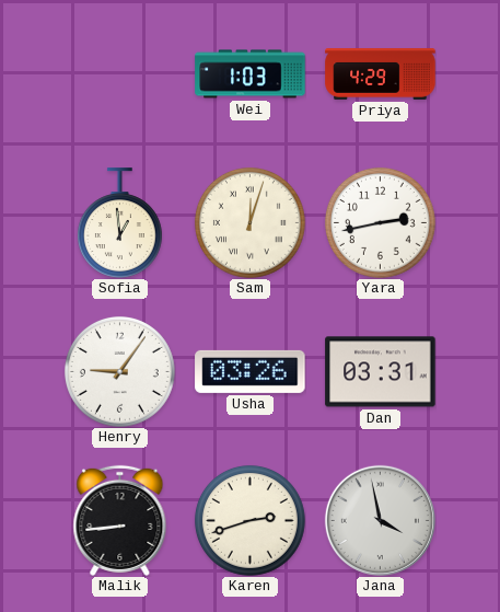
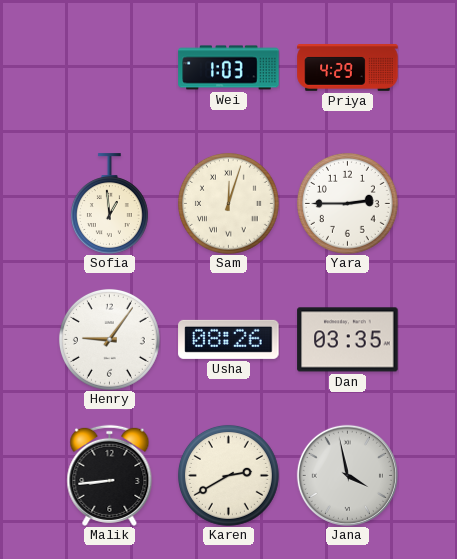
Yara: 2:43 -> 2:45 (347, 203)
Usha: 03:26 -> 08:26 (229, 339)
Dan: 03:31 -> 03:35 (348, 340)
Karen: 2:42 -> 2:40 (228, 475)
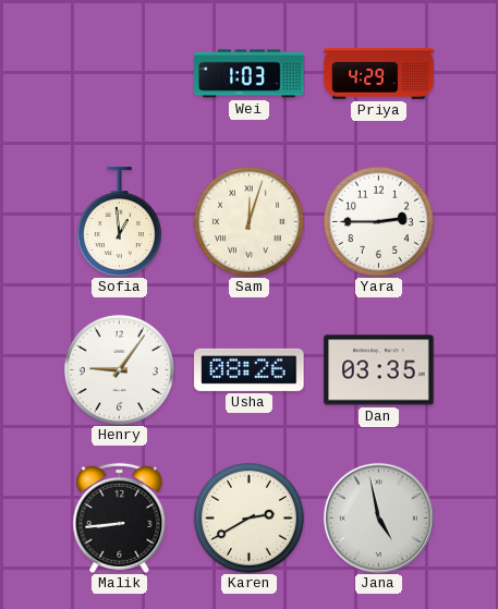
Jana: 3:58 -> 4:58 (378, 517)
